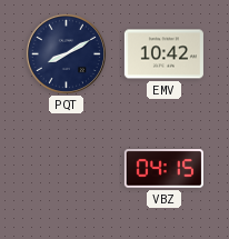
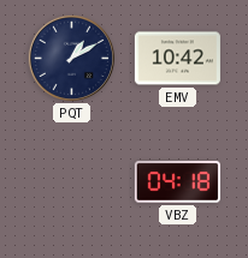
PQT: 8:10 -> 1:10 (71, 58)
VBZ: 04:15 -> 04:18 (177, 182)
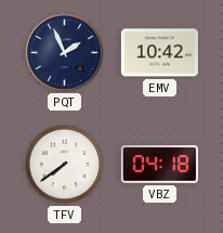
PQT: 1:10 -> 1:56 (64, 52)
TFV: none -> 7:39 (65, 165)
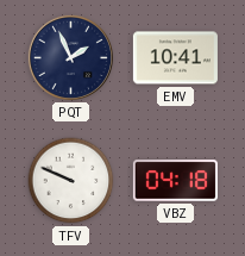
EMV: 10:42 -> 10:41 (175, 58)
TFV: 7:39 -> 9:49 (71, 181)
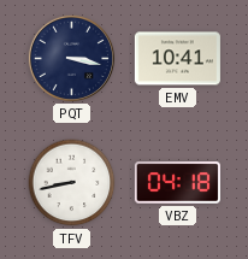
PQT: 1:56 -> 3:17 (71, 58)
TFV: 9:49 -> 8:43 (72, 183)
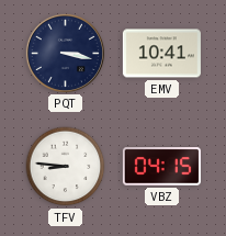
TFV: 8:43 -> 8:46 (66, 167)
VBZ: 04:18 -> 04:15 (161, 167)
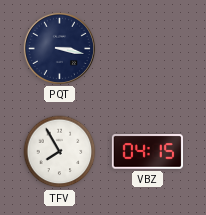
EMV: 10:41 -> none (161, 54)
TFV: 8:46 -> 7:55 (60, 152)
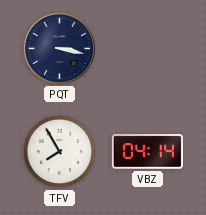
VBZ: 04:15 -> 04:14 (147, 152)
